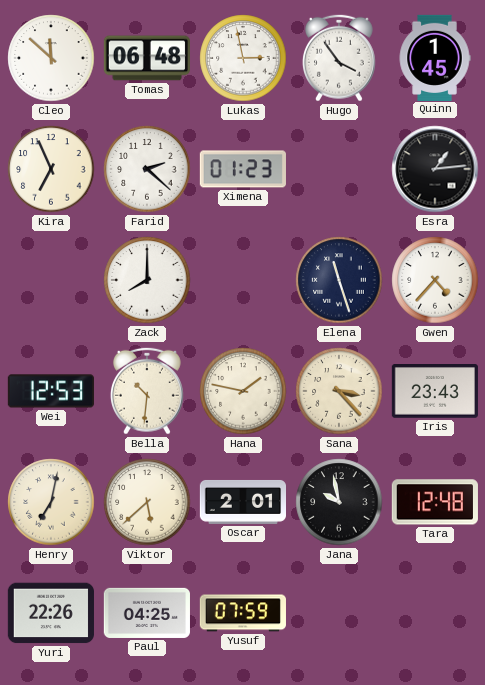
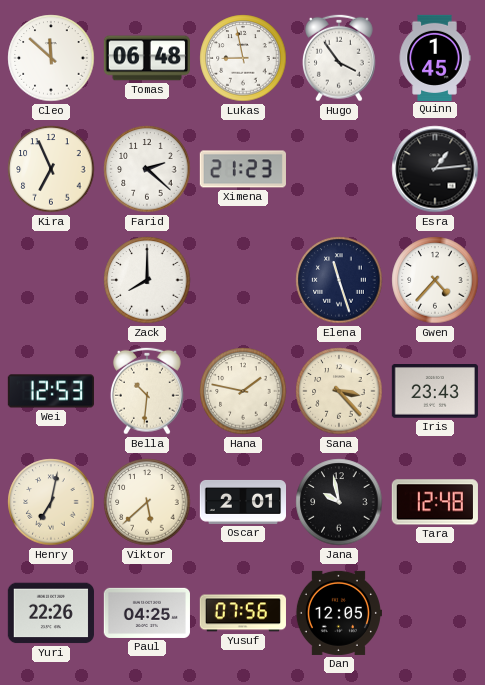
Lukas: 2:58 -> 8:58 (243, 58)
Ximena: 01:23 -> 21:23 (243, 169)
Yusuf: 07:59 -> 07:56 (243, 613)
Dan: none -> 12:05 (338, 613)
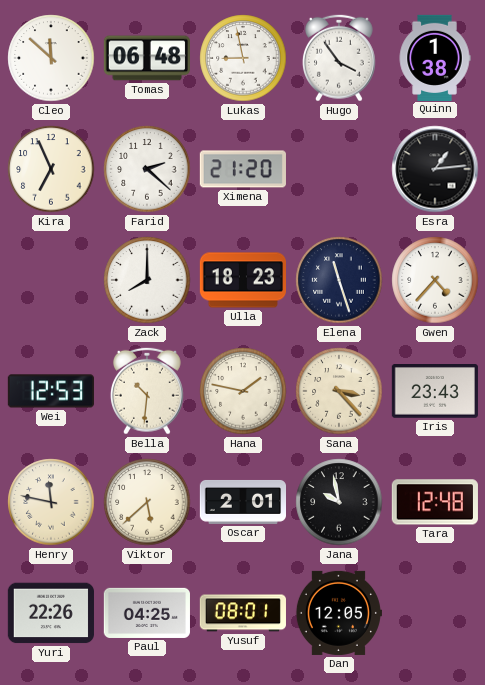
Quinn: 1:45 -> 1:38 (435, 57)
Ximena: 21:23 -> 21:20 (243, 169)
Ulla: none -> 18:23 (242, 280)
Henry: 7:02 -> 11:47 (51, 502)
Yusuf: 07:56 -> 08:01 (243, 613)
